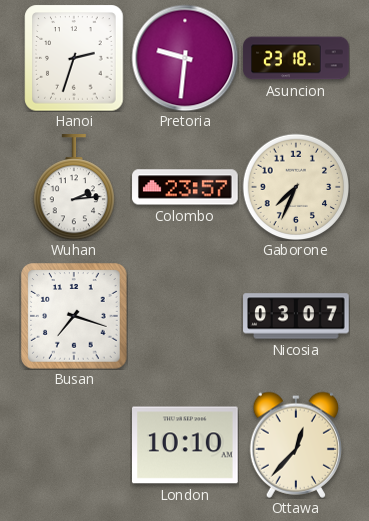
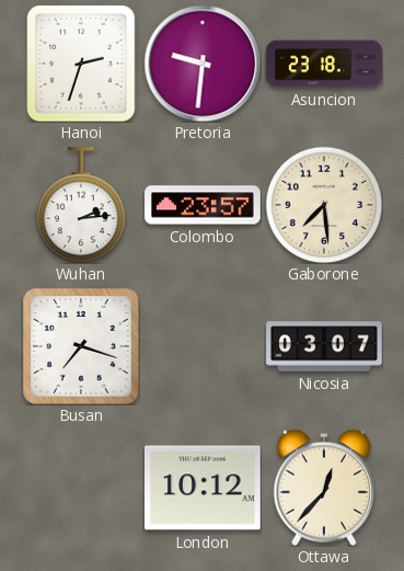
Gaborone: 7:34 -> 7:29 (324, 205)
London: 10:10 -> 10:12 (204, 488)
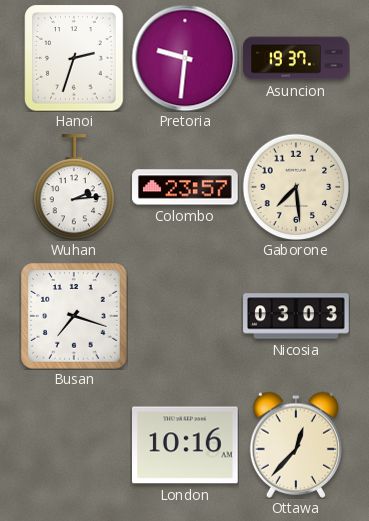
Asuncion: 23:18 -> 19:37 (296, 58)
Nicosia: 03:07 -> 03:03 (296, 316)
London: 10:12 -> 10:16 (186, 445)
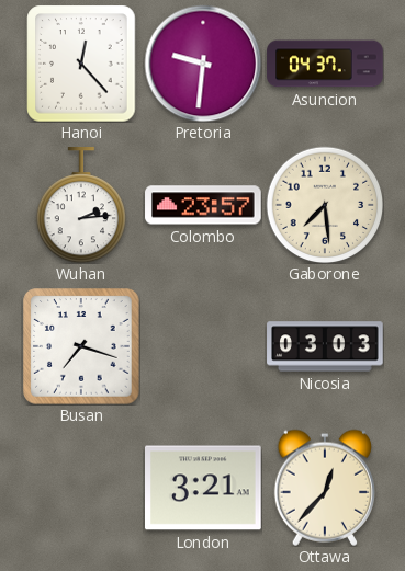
Hanoi: 2:33 -> 12:23 (81, 64)
Asuncion: 19:37 -> 04:37 (325, 64)
London: 10:16 -> 3:21 (204, 488)
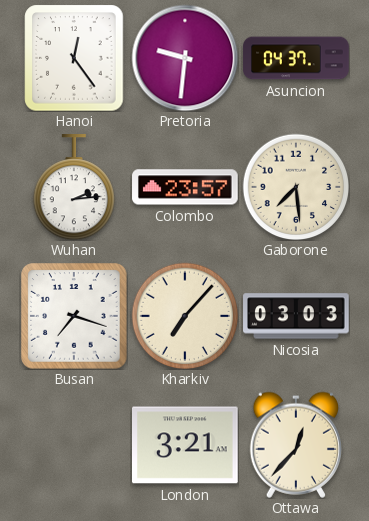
Hanoi: 12:23 -> 12:24 (74, 58)
Kharkiv: none -> 7:07 (185, 316)
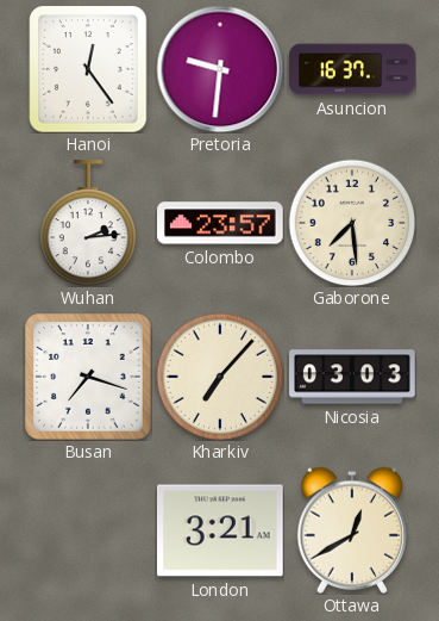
Asuncion: 04:37 -> 16:37 (352, 69)
Ottawa: 12:37 -> 12:40 (352, 530)
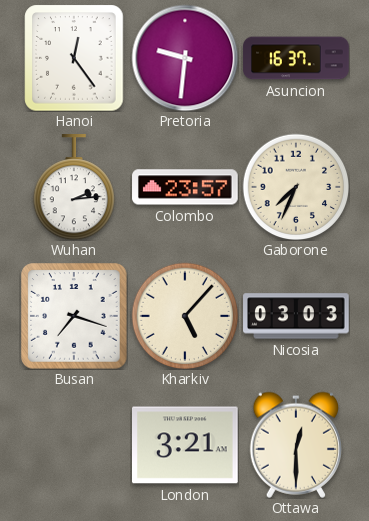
Gaborone: 7:29 -> 7:34 (296, 187)
Kharkiv: 7:07 -> 5:07 (185, 316)
Ottawa: 12:40 -> 12:30 (296, 445)
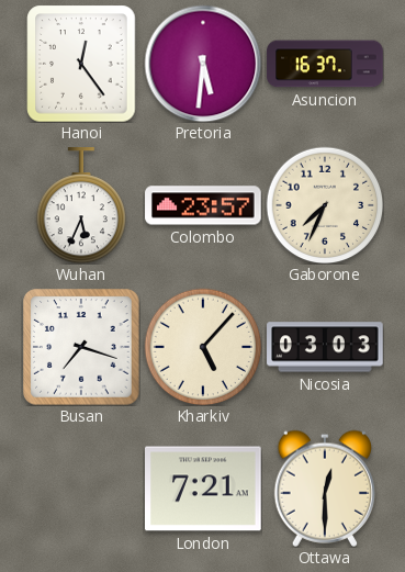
Pretoria: 9:31 -> 5:31 (203, 64)
Wuhan: 2:14 -> 5:34 (80, 205)
London: 3:21 -> 7:21 (204, 489)
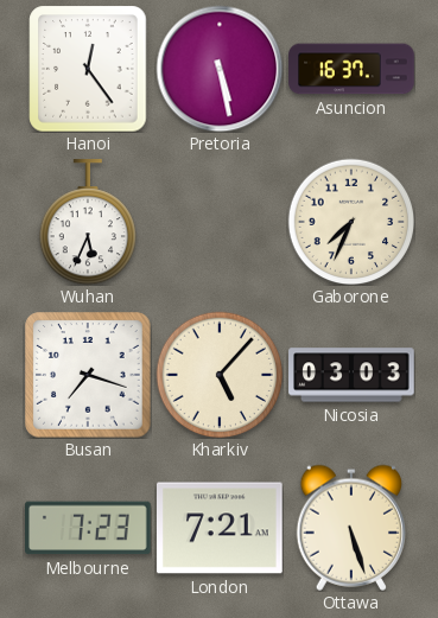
Pretoria: 5:31 -> 5:28 (220, 69)
Colombo: 23:57 -> none (203, 205)
Melbourne: none -> 7:23 (89, 528)
Ottawa: 12:30 -> 5:27 (351, 528)
